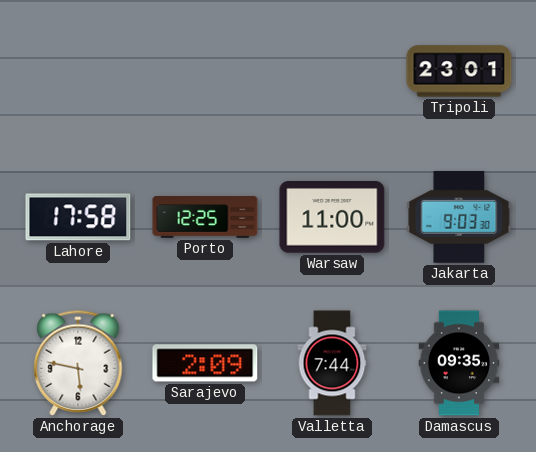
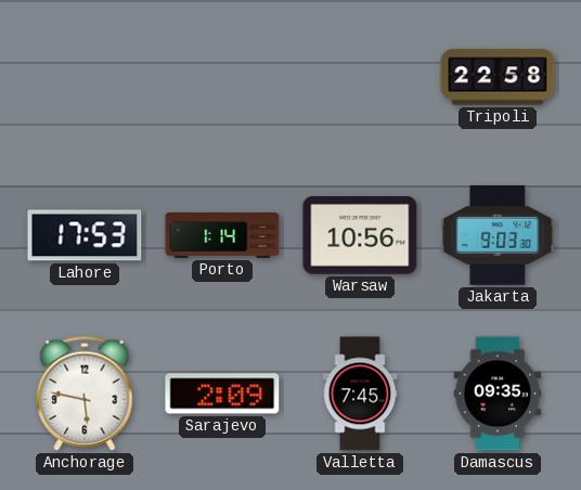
Tripoli: 23:01 -> 22:58 (498, 77)
Lahore: 17:58 -> 17:53 (85, 235)
Porto: 12:25 -> 1:14 (222, 236)
Warsaw: 11:00 -> 10:56 (360, 235)
Valletta: 7:44 -> 7:45 (360, 394)
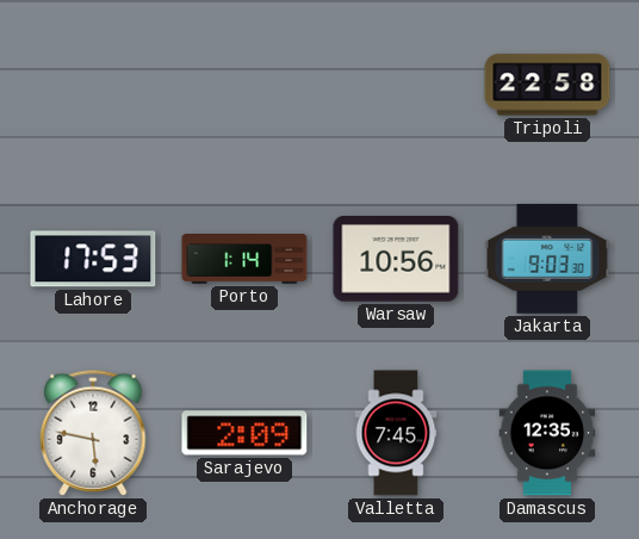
Damascus: 09:35 -> 12:35 (547, 433)
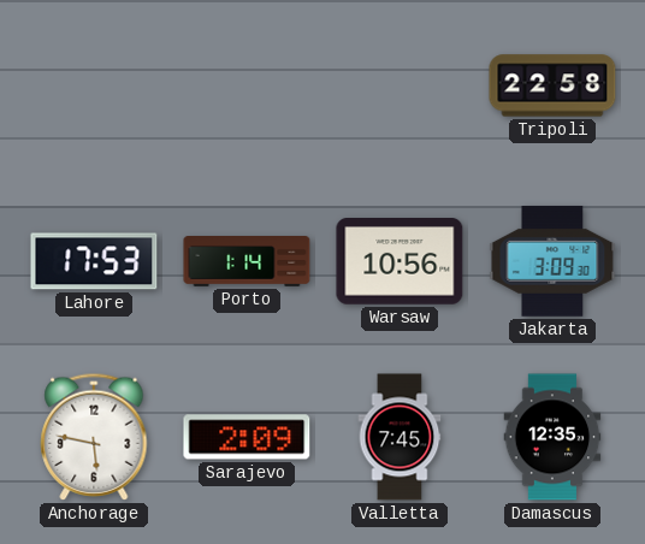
Jakarta: 9:03 -> 3:09 (552, 261)
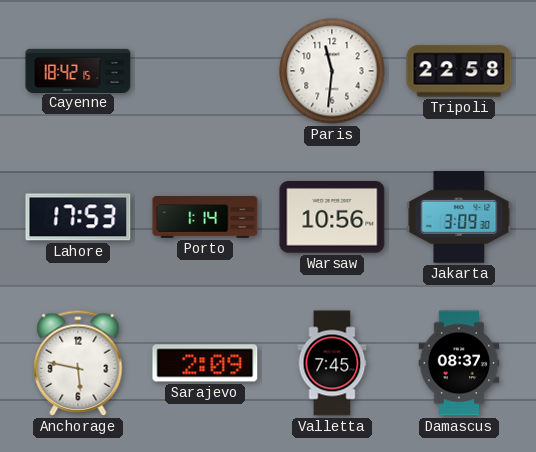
Cayenne: none -> 18:42 (78, 70)
Paris: none -> 11:31 (332, 71)
Damascus: 12:35 -> 08:37 (459, 363)
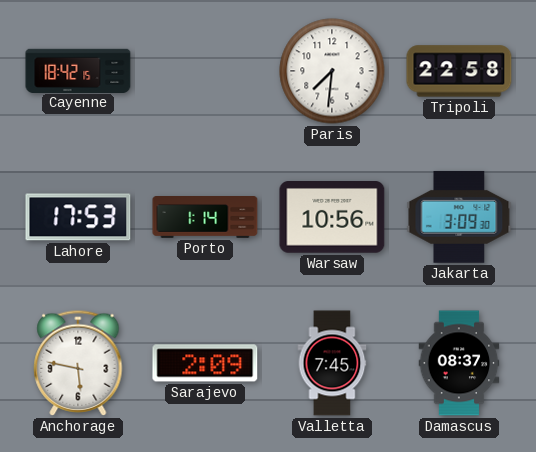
Paris: 11:31 -> 7:31 (332, 71)
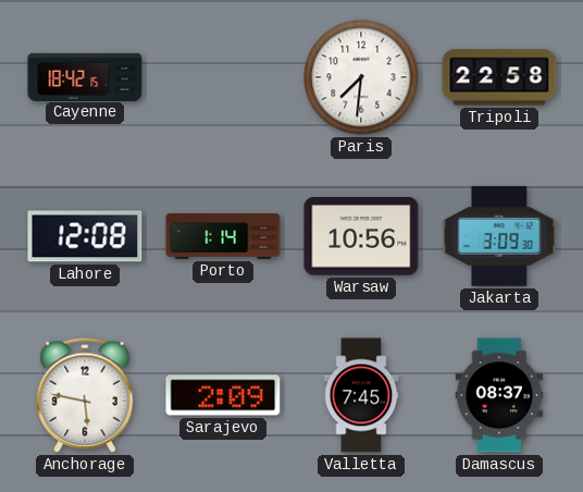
Lahore: 17:53 -> 12:08 (85, 236)
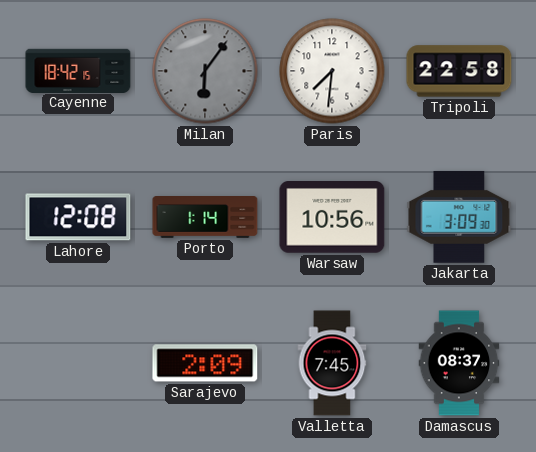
Milan: none -> 6:06 (205, 71)
Anchorage: 5:47 -> none (85, 395)
